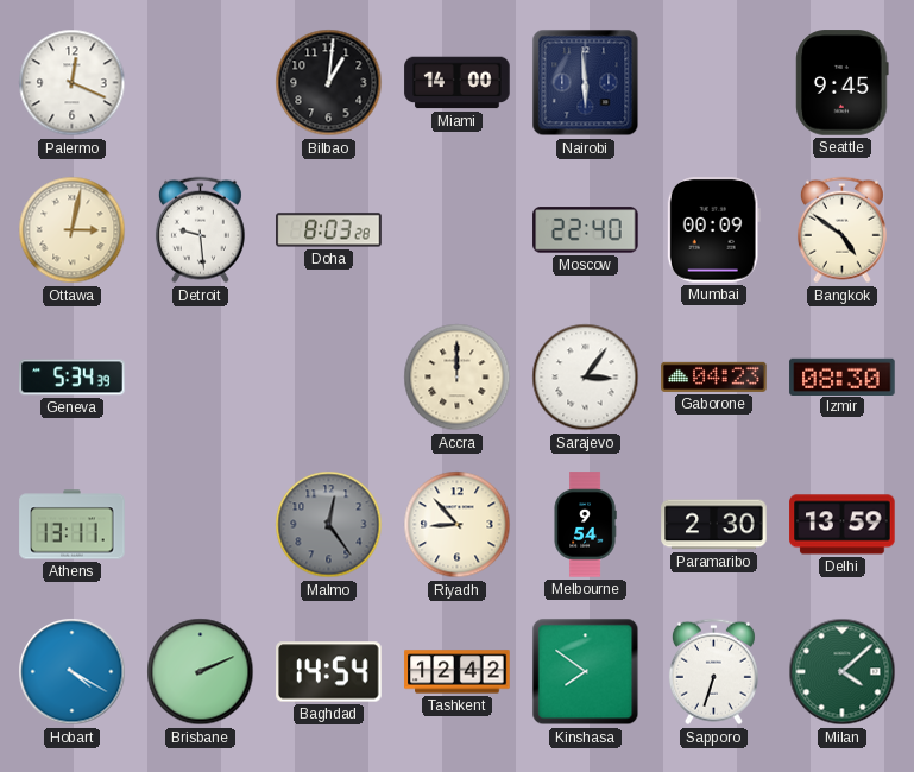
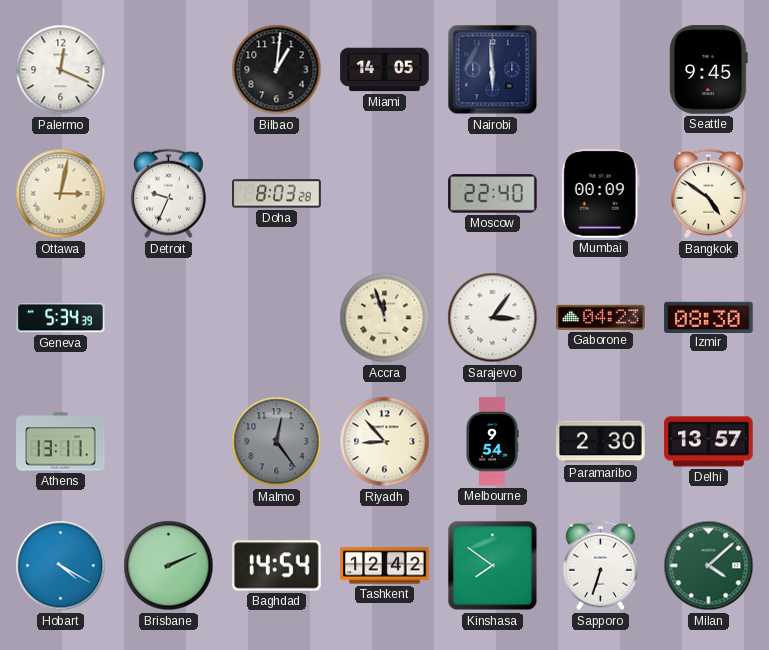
Miami: 14:00 -> 14:05 (385, 70)
Detroit: 9:29 -> 9:34 (168, 194)
Accra: 12:00 -> 11:57 (385, 318)
Delhi: 13:59 -> 13:57 (709, 442)
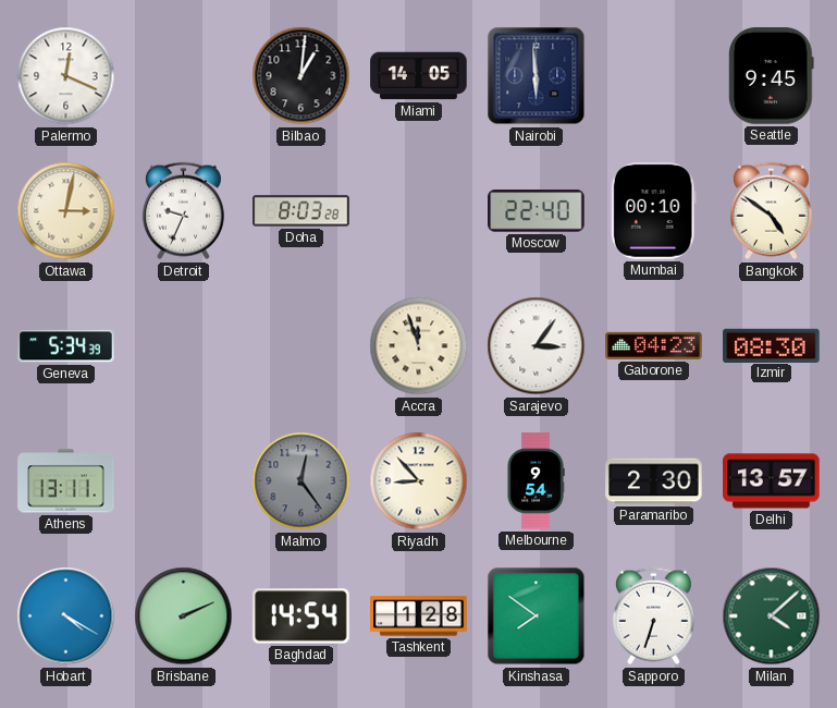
Mumbai: 00:09 -> 00:10 (653, 211)
Tashkent: 12:42 -> 1:28 (419, 617)
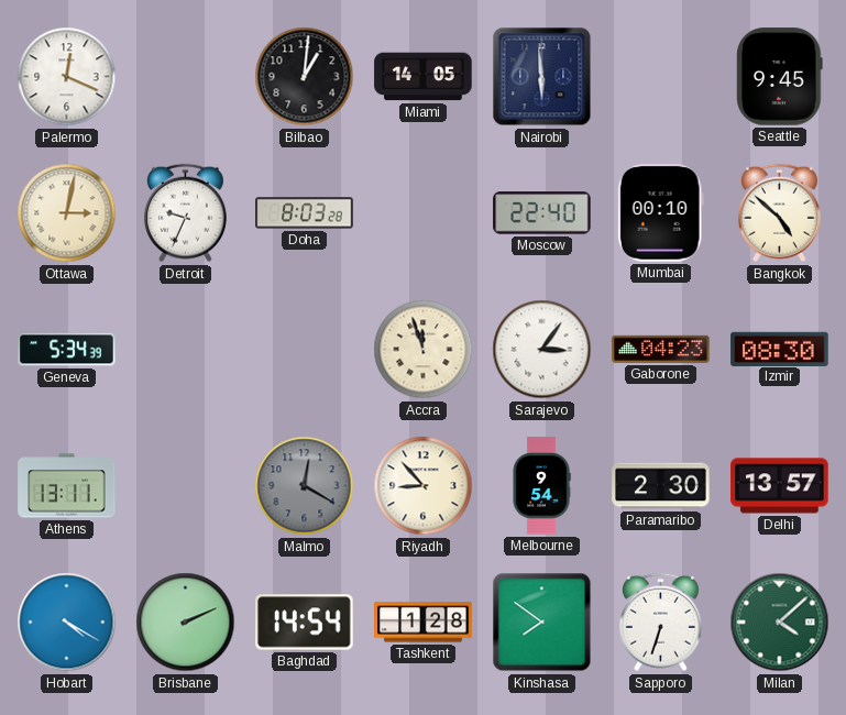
Bangkok: 4:51 -> 4:52 (779, 213)
Malmo: 12:24 -> 12:20 (305, 486)
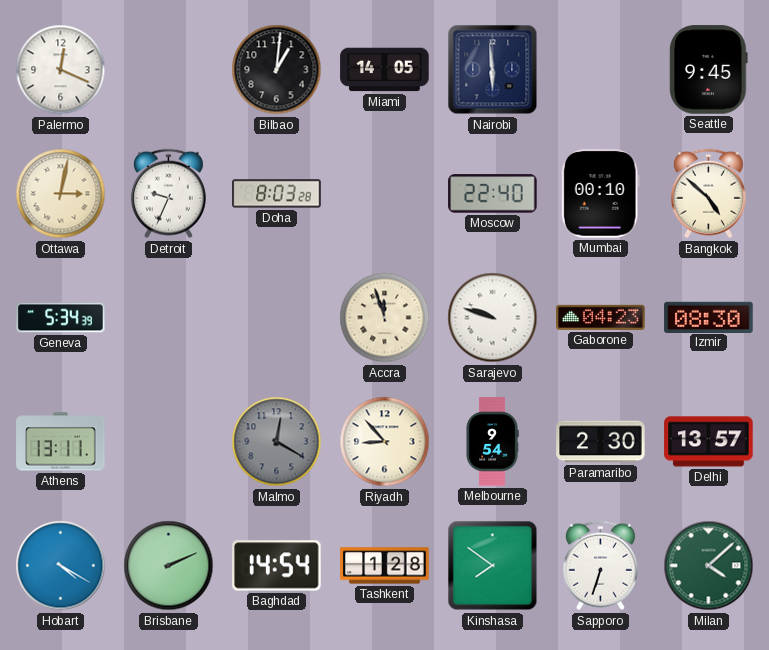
Sarajevo: 3:06 -> 9:48 (493, 318)
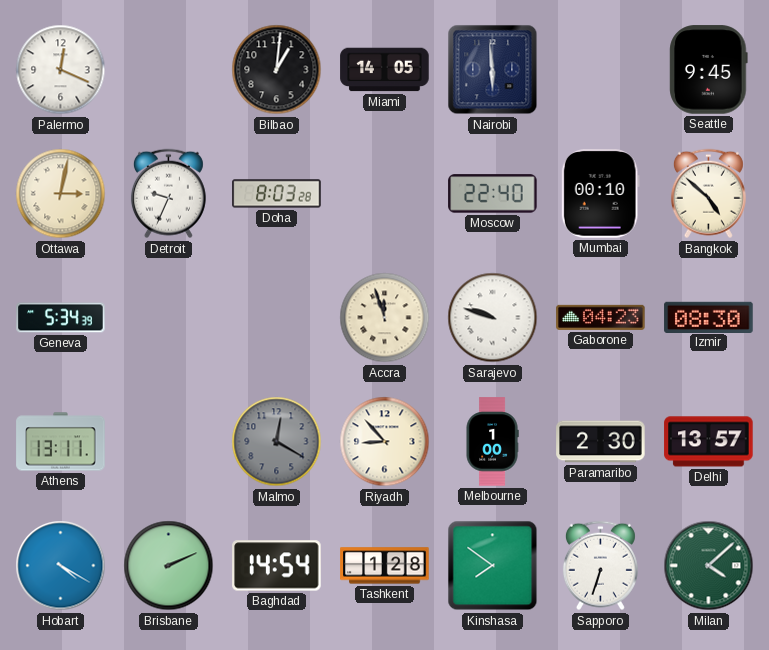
Melbourne: 9:54 -> 1:00 (492, 442)
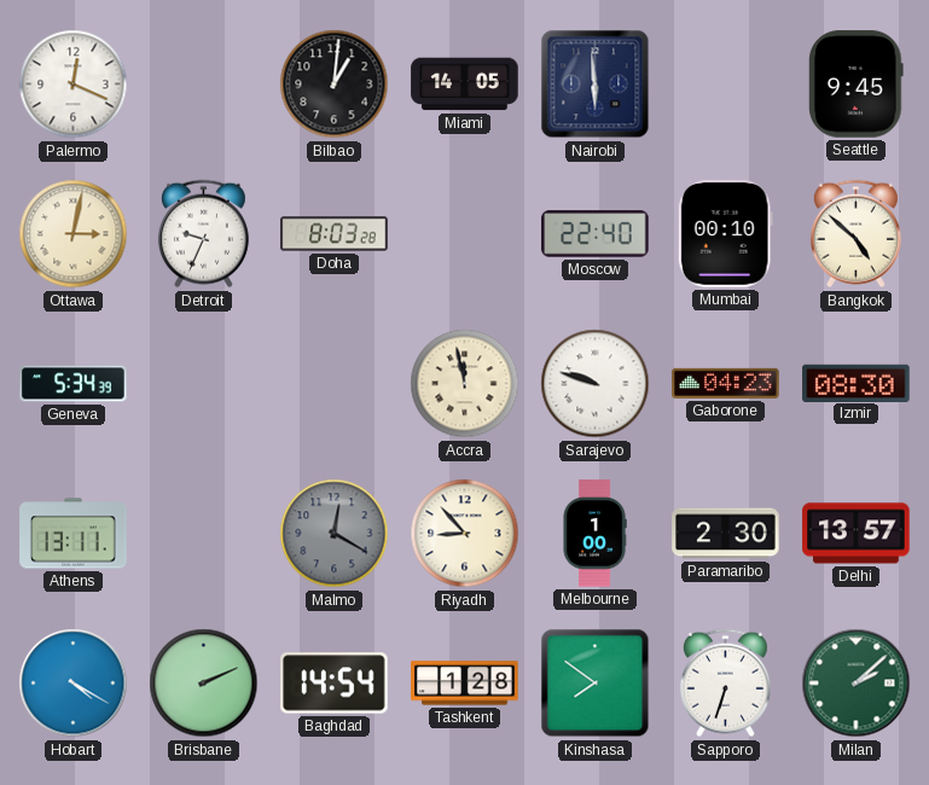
Accra: 11:57 -> 11:58 (465, 384)
Milan: 4:08 -> 2:08 (857, 684)
